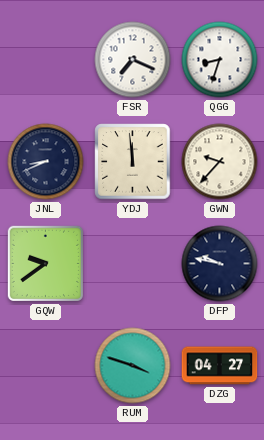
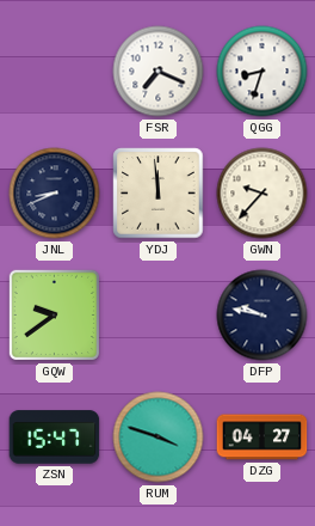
ZSN: none -> 15:47 (55, 438)
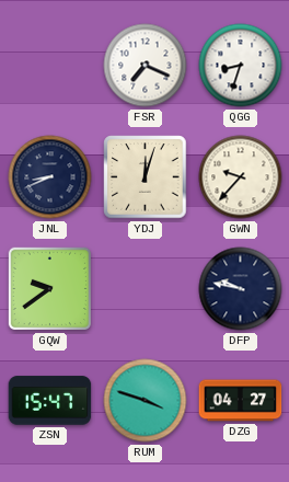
YDJ: 11:59 -> 12:03 (146, 177)
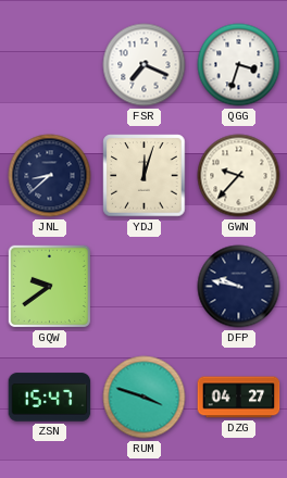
QGG: 8:33 -> 3:33 (239, 65)
JNL: 8:41 -> 8:38 (50, 176)
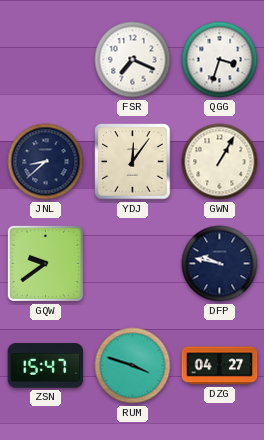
YDJ: 12:03 -> 12:06 (133, 162)
GWN: 9:37 -> 1:05 (220, 162)
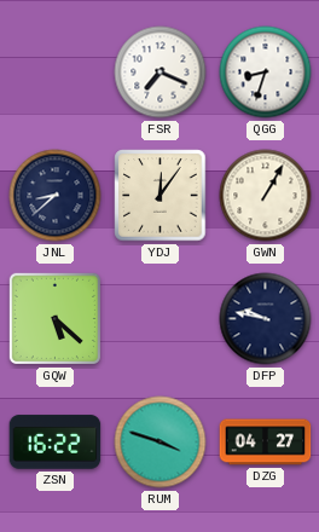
QGG: 3:33 -> 8:33 (266, 73)
GQW: 9:39 -> 5:22 (54, 318)
ZSN: 15:47 -> 16:22 (56, 443)
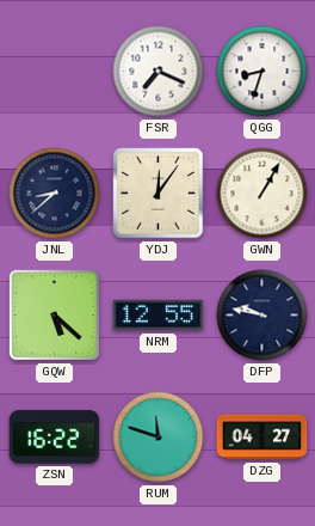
NRM: none -> 12:55 (159, 316)
RUM: 3:48 -> 11:48 (159, 438)
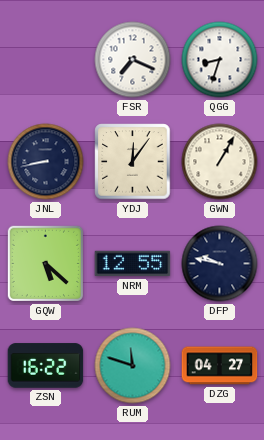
JNL: 8:38 -> 8:43 (46, 162)
